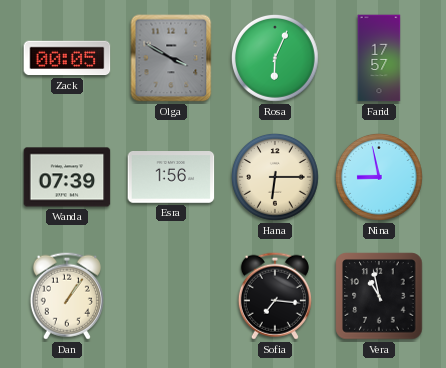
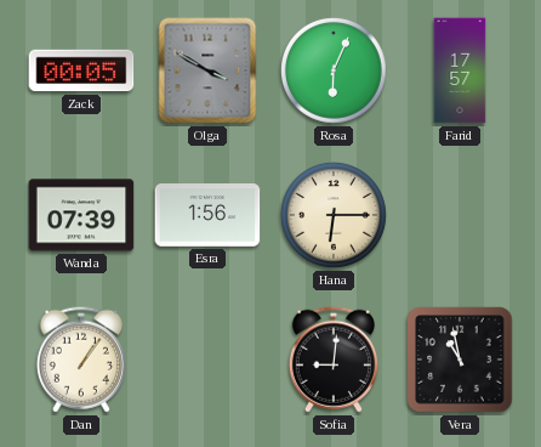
Nina: 8:58 -> none (379, 177)
Sofia: 7:16 -> 9:01 (334, 360)
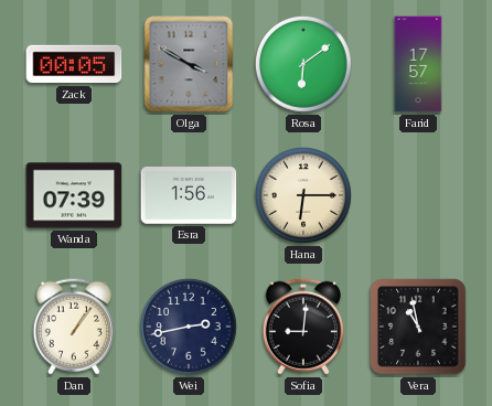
Rosa: 6:04 -> 6:09 (303, 64)
Wei: none -> 2:43 (189, 327)
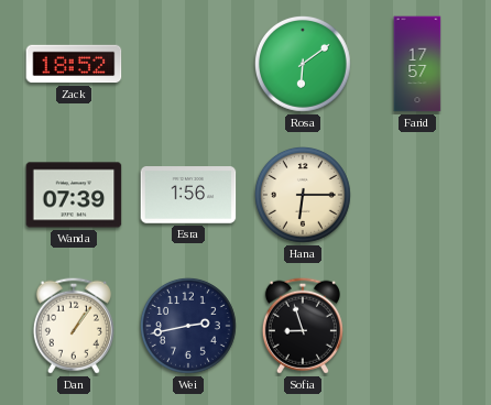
Zack: 00:05 -> 18:52 (74, 64)
Olga: 3:50 -> none (189, 64)
Sofia: 9:01 -> 8:57 (303, 326)
Vera: 10:58 -> none (418, 327)
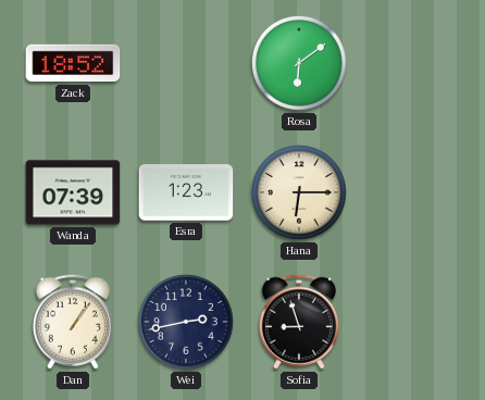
Farid: 17:57 -> none (417, 64)
Esra: 1:56 -> 1:23 (186, 192)
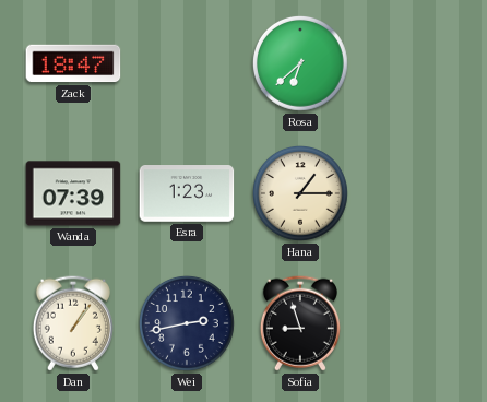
Zack: 18:52 -> 18:47 (73, 63)
Rosa: 6:09 -> 6:38 (300, 63)
Hana: 6:15 -> 1:15 (300, 193)
